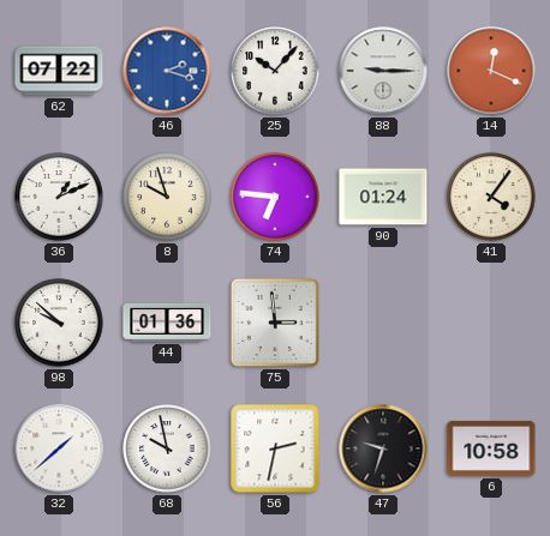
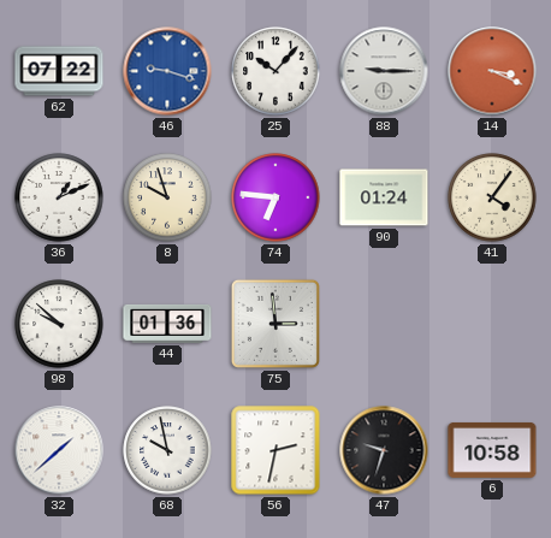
46: 2:18 -> 9:18 (167, 71)
14: 12:19 -> 3:19 (492, 71)
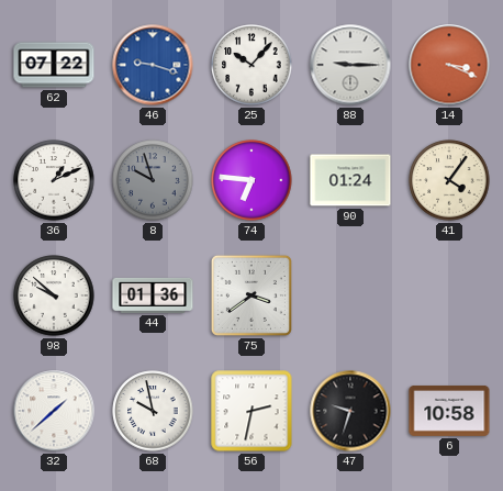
8 dial: cream -> grey (153, 180)
75: 2:59 -> 3:39 (251, 295)
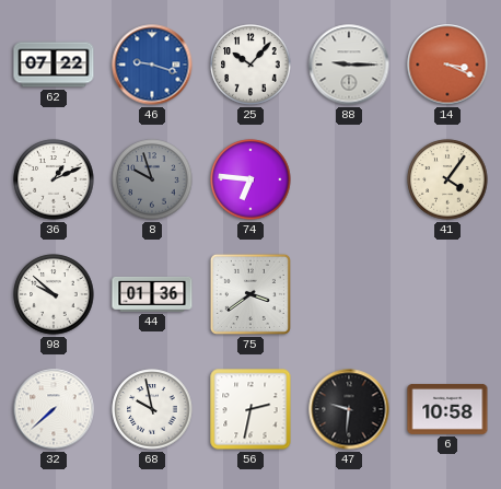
90: 01:24 -> none (350, 180)
32: 1:38 -> 7:38 (54, 409)
47: 9:33 -> 9:31 (349, 409)
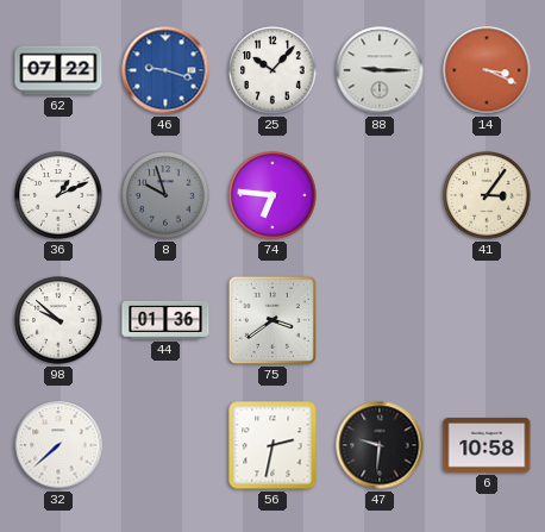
41: 4:06 -> 3:06 (487, 195)
68: 9:58 -> none (152, 409)
